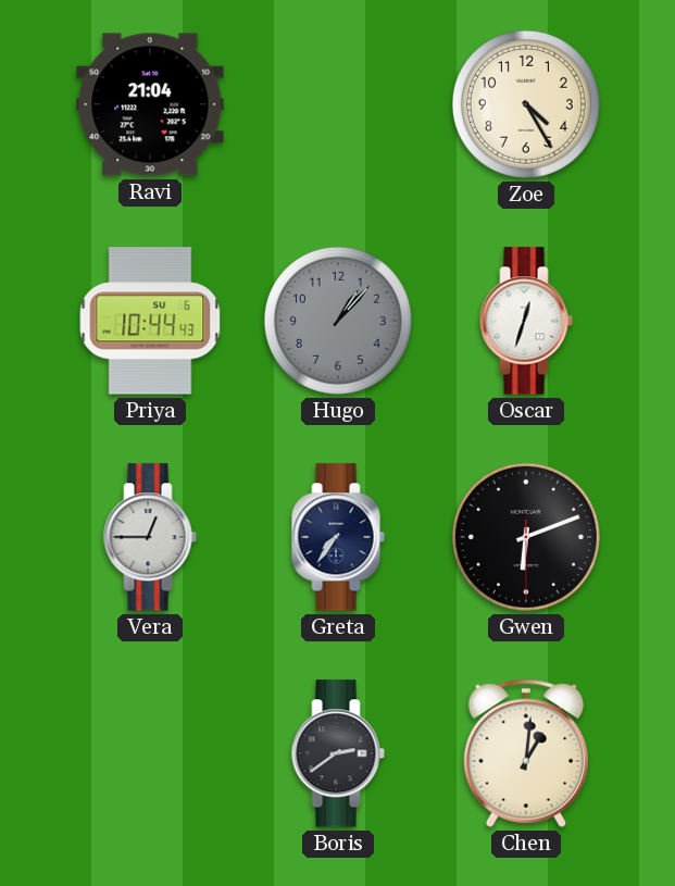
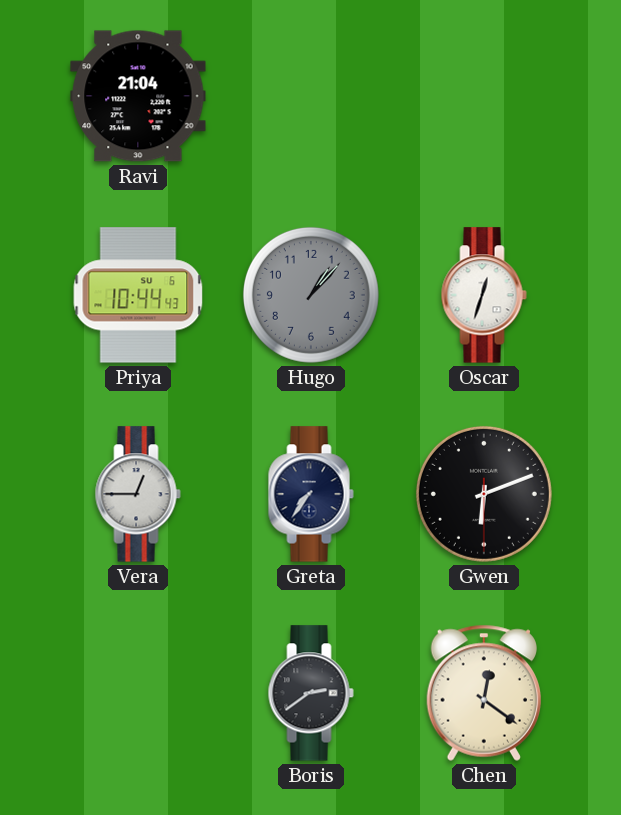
Zoe: 4:25 -> none (526, 104)
Chen: 1:01 -> 12:21 (483, 693)
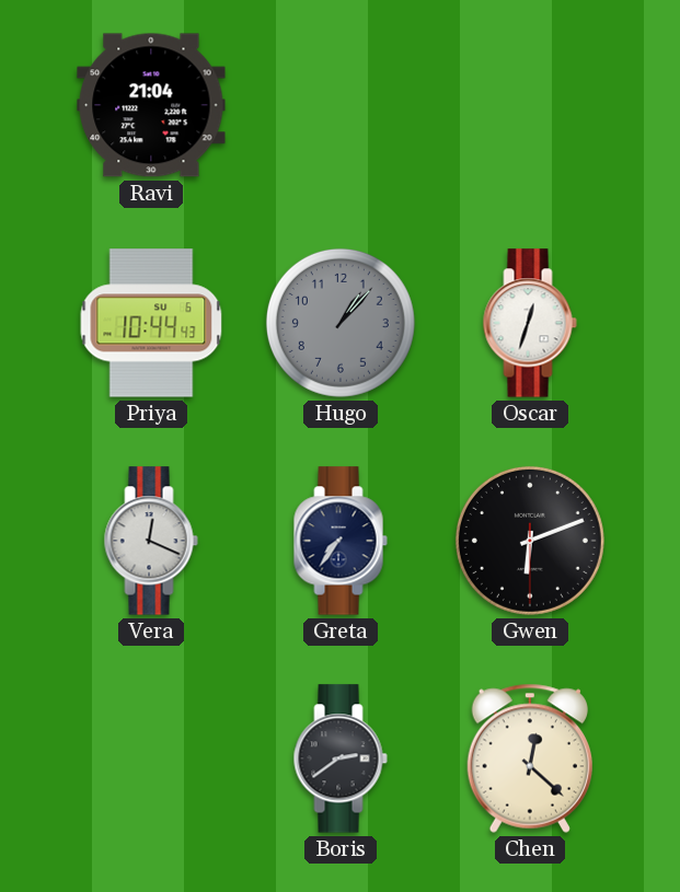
Vera: 12:45 -> 12:19 (151, 541)
Chen: 12:21 -> 12:22 (529, 758)
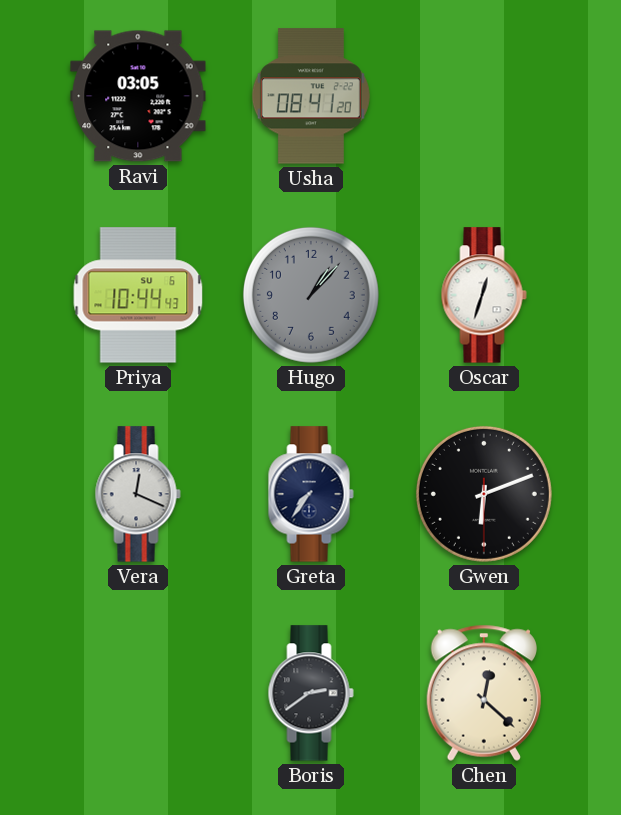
Ravi: 21:04 -> 03:05 (138, 96)
Usha: none -> 08:41 (311, 96)
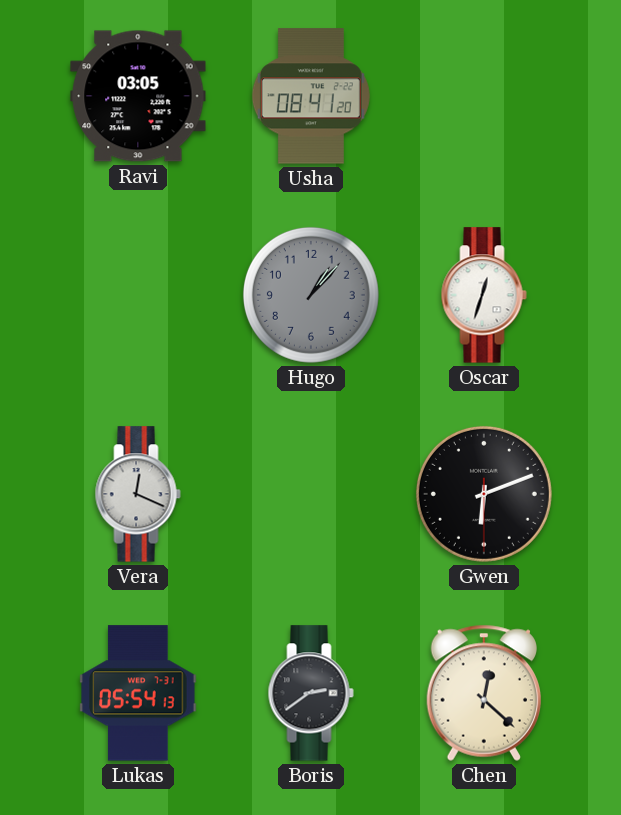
Priya: 10:44 -> none (138, 295)
Greta: 7:36 -> none (311, 494)
Lukas: none -> 05:54 (138, 693)
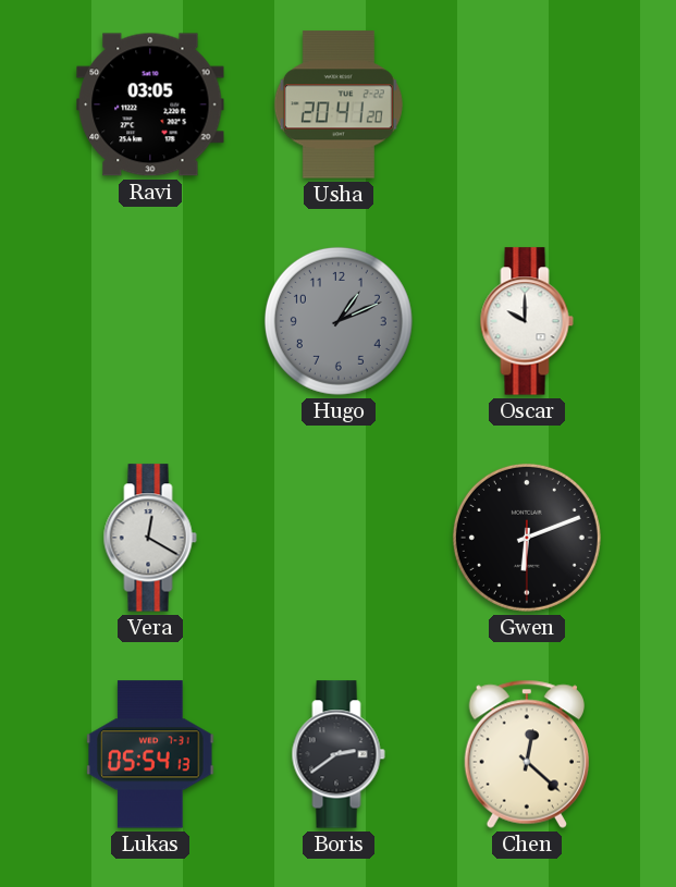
Usha: 08:41 -> 20:41 (339, 104)
Hugo: 1:07 -> 1:11 (339, 321)
Oscar: 12:33 -> 10:00 (527, 321)
Vera: 12:19 -> 12:20 (150, 538)
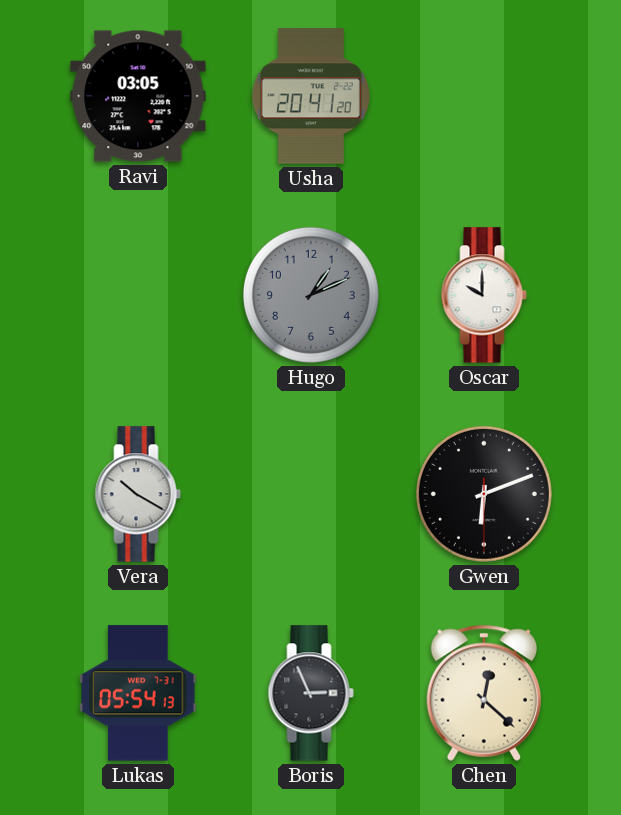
Vera: 12:20 -> 10:20 (138, 494)
Boris: 2:39 -> 2:56 (311, 693)
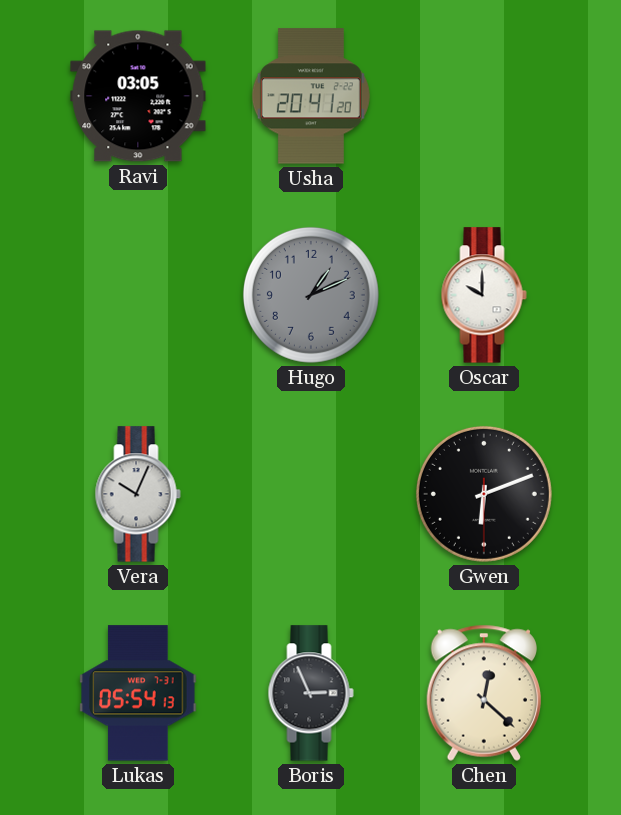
Vera: 10:20 -> 10:04 (138, 494)
